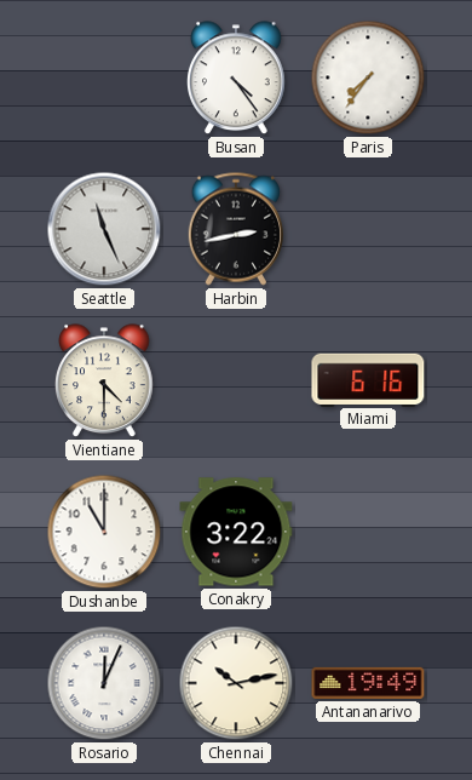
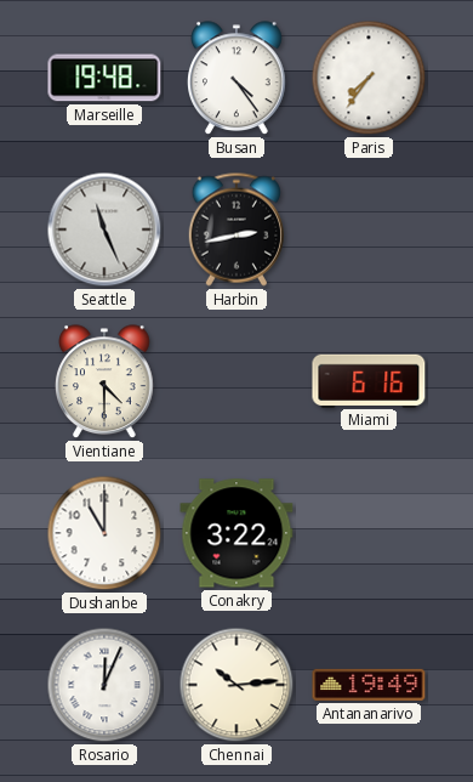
Marseille: none -> 19:48 (104, 78)
Chennai: 10:13 -> 10:14 (236, 685)
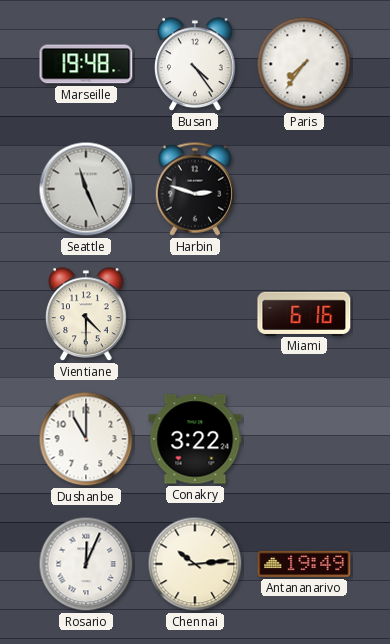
Harbin: 2:43 -> 2:48 (195, 189)
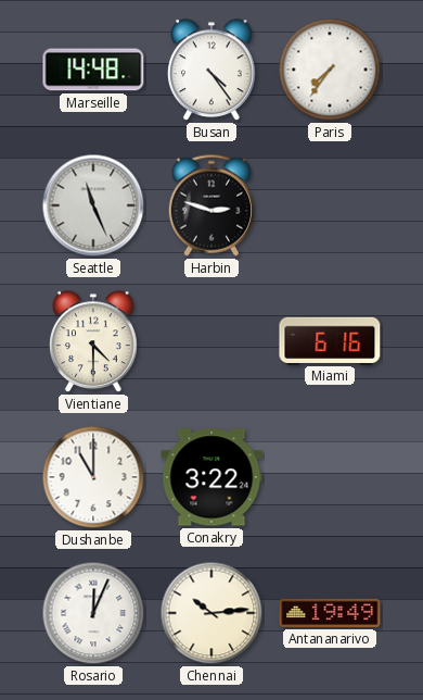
Marseille: 19:48 -> 14:48 (93, 70)
